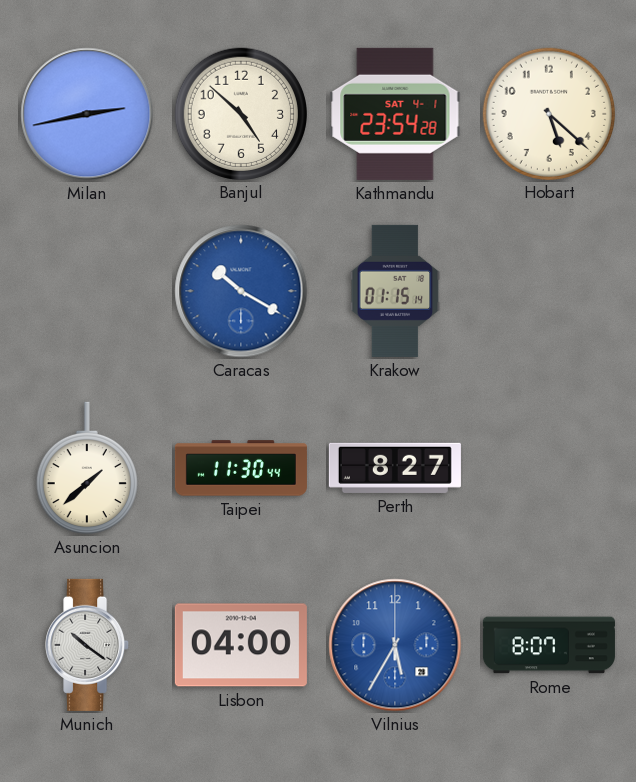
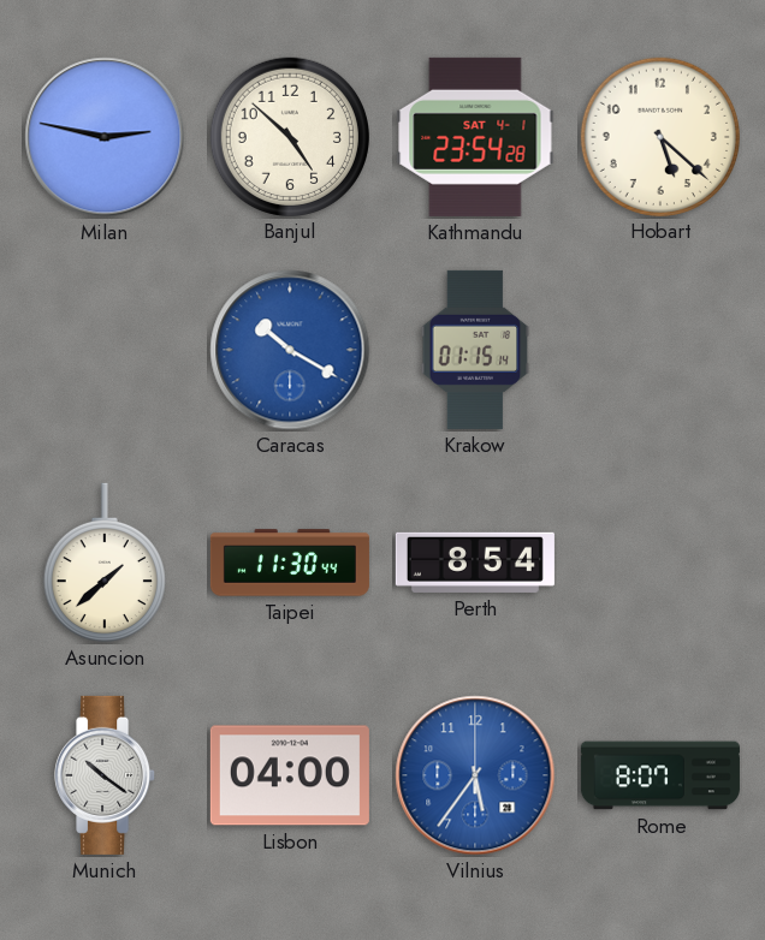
Milan: 2:43 -> 2:47 (105, 137)
Perth: 8:27 -> 8:54 (475, 563)
Vilnius: 5:35 -> 5:36 (475, 775)
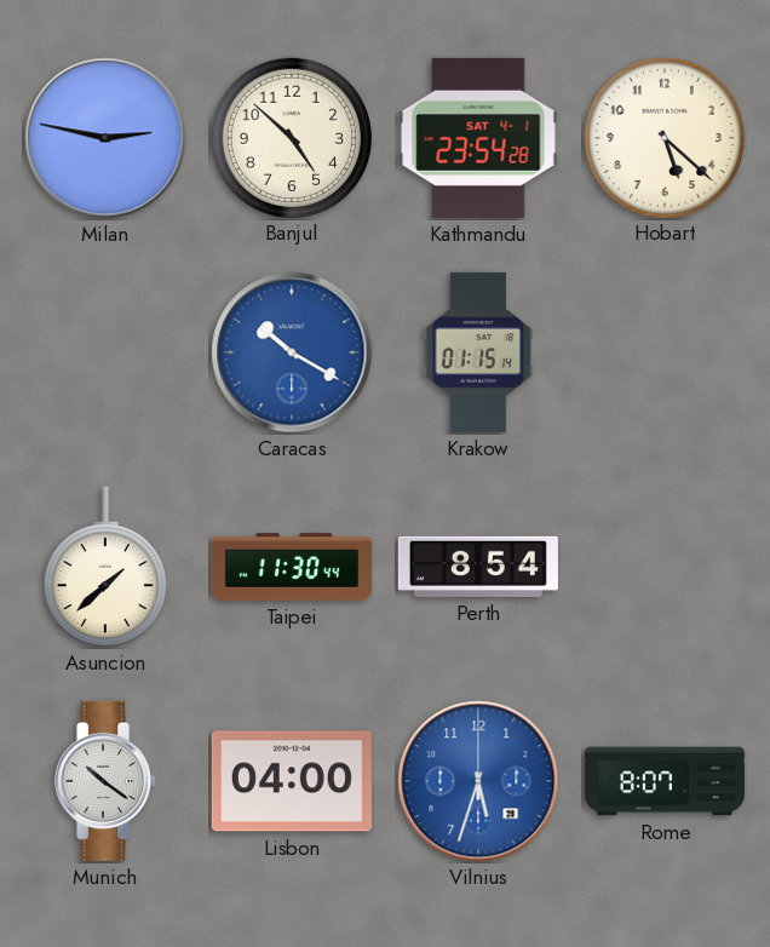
Vilnius: 5:36 -> 5:33 (478, 781)
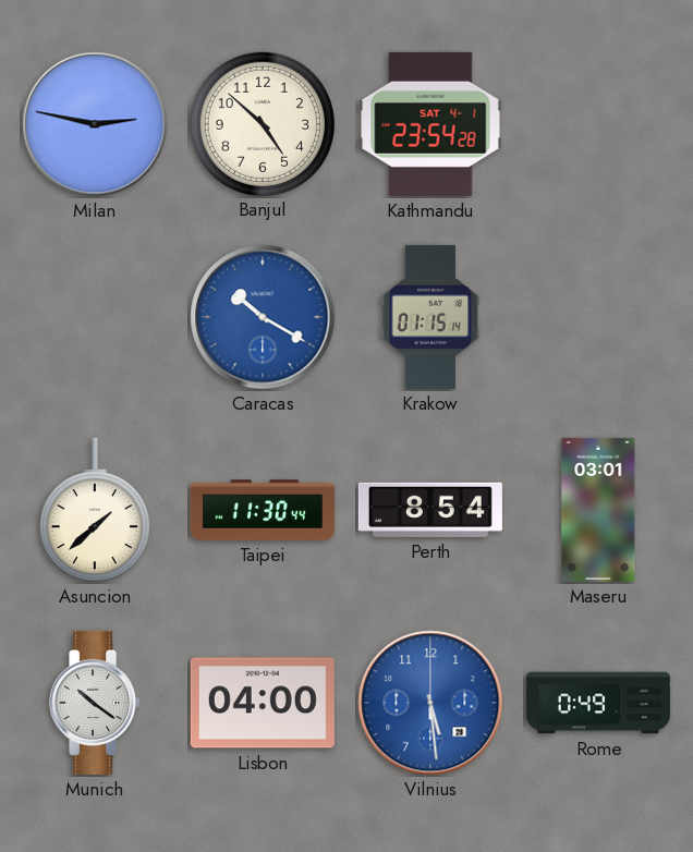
Hobart: 5:22 -> none (663, 137)
Maseru: none -> 03:01 (598, 510)
Vilnius: 5:33 -> 5:29 (430, 703)
Rome: 8:07 -> 0:49 (598, 703)
